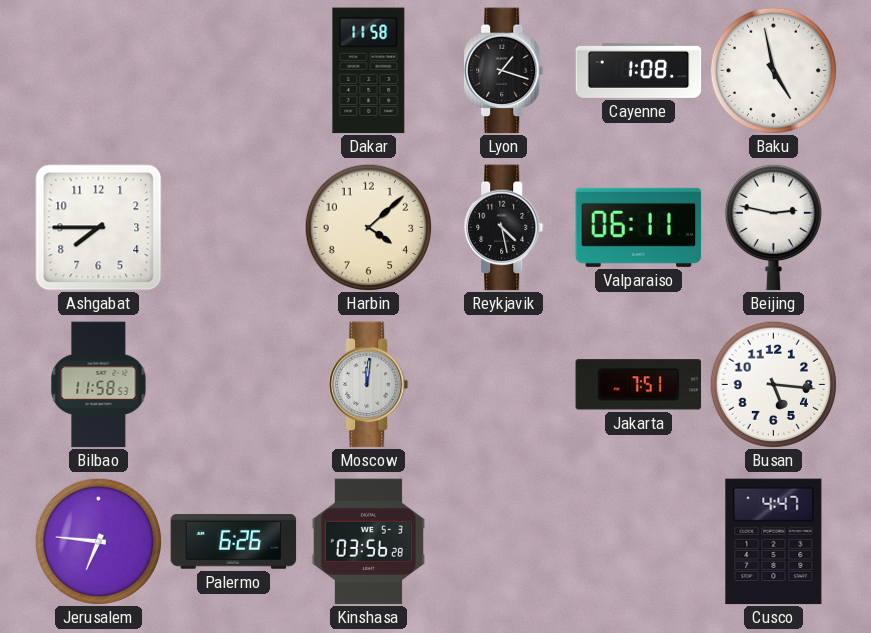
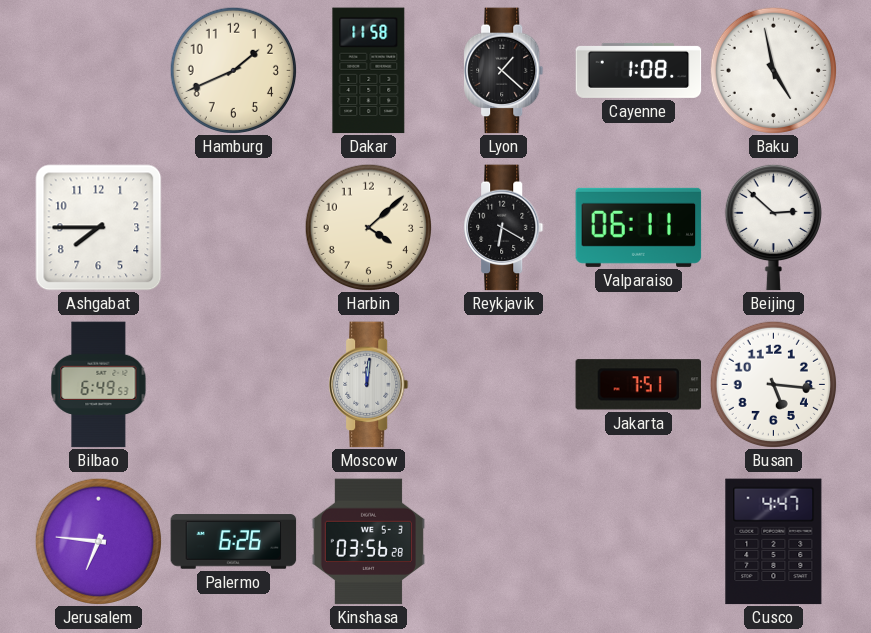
Hamburg: none -> 1:41 (233, 70)
Lyon: 1:18 -> 1:22 (504, 71)
Reykjavik: 4:28 -> 6:20 (504, 228)
Beijing: 2:47 -> 2:52 (773, 227)
Bilbao: 11:58 -> 6:49 (99, 385)
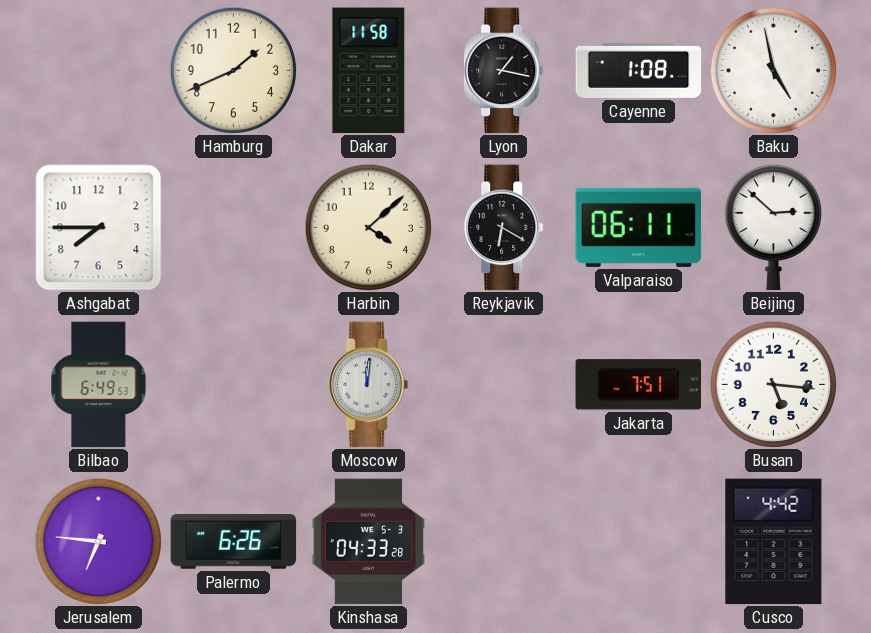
Lyon: 1:22 -> 1:17 (504, 71)
Kinshasa: 03:56 -> 04:33 (368, 542)
Cusco: 4:47 -> 4:42 (774, 542)
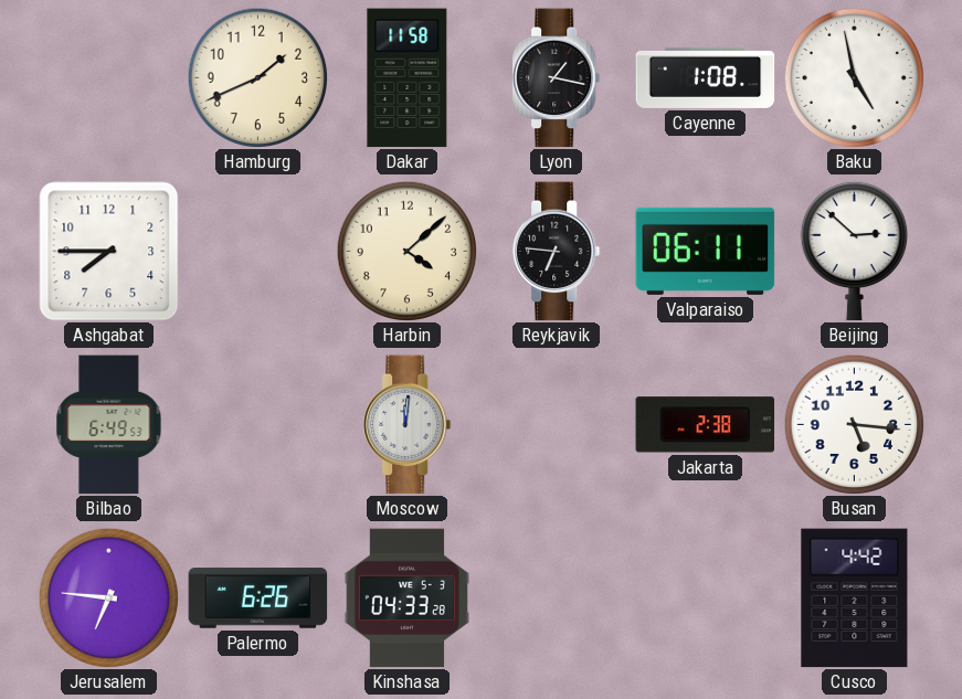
Reykjavik: 6:20 -> 6:46 (557, 252)
Jakarta: 7:51 -> 2:38 (706, 425)
